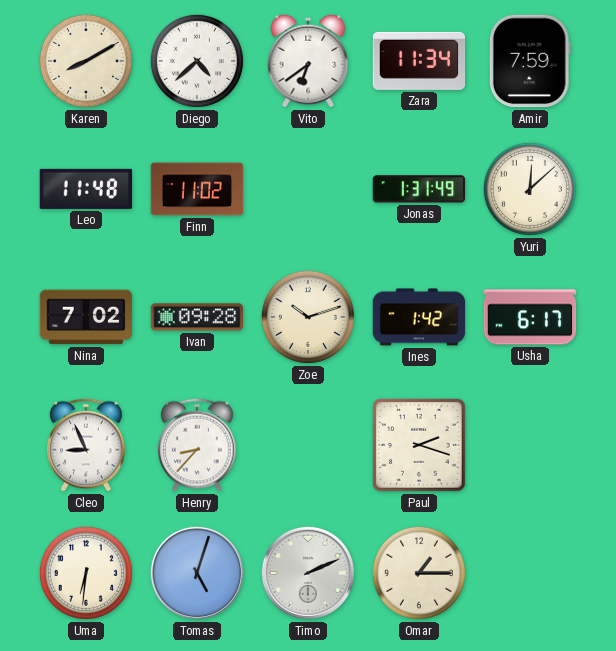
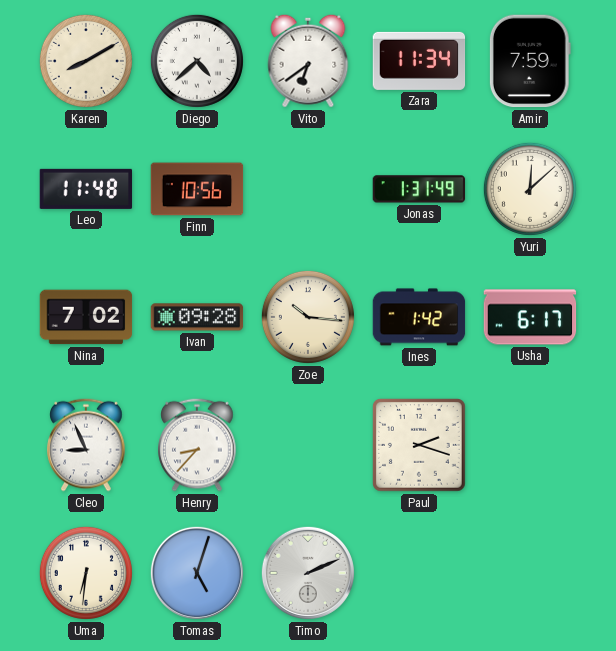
Finn: 11:02 -> 10:56 (197, 189)
Zoe: 10:12 -> 10:16 (308, 317)
Omar: 1:15 -> none (419, 573)
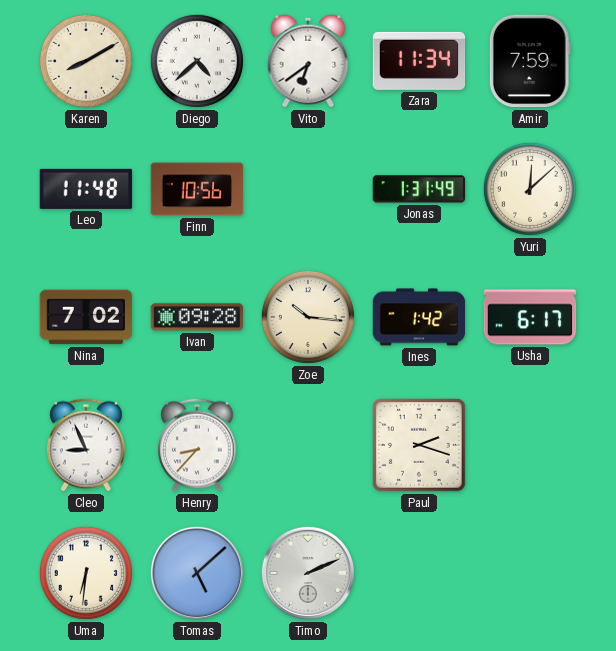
Tomas: 5:03 -> 5:08 (197, 573)
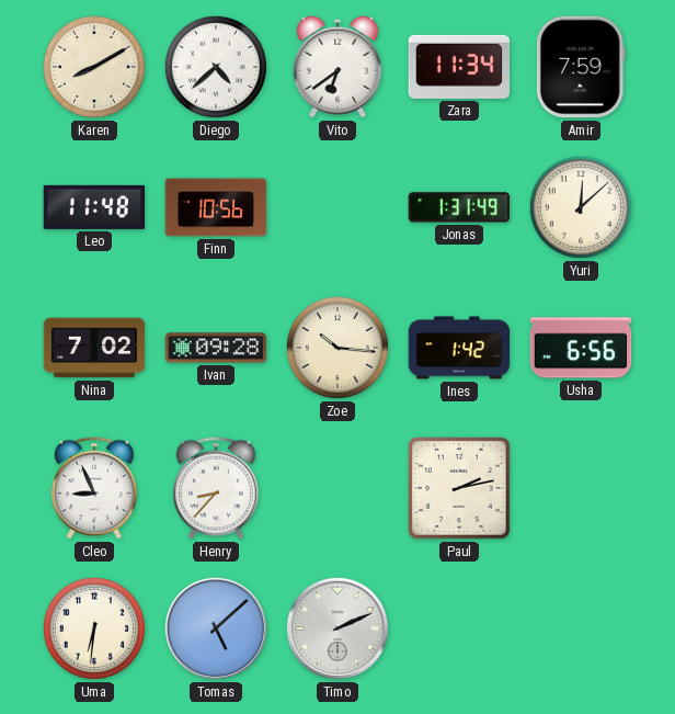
Usha: 6:17 -> 6:56 (581, 348)
Paul: 2:18 -> 2:13 (460, 489)
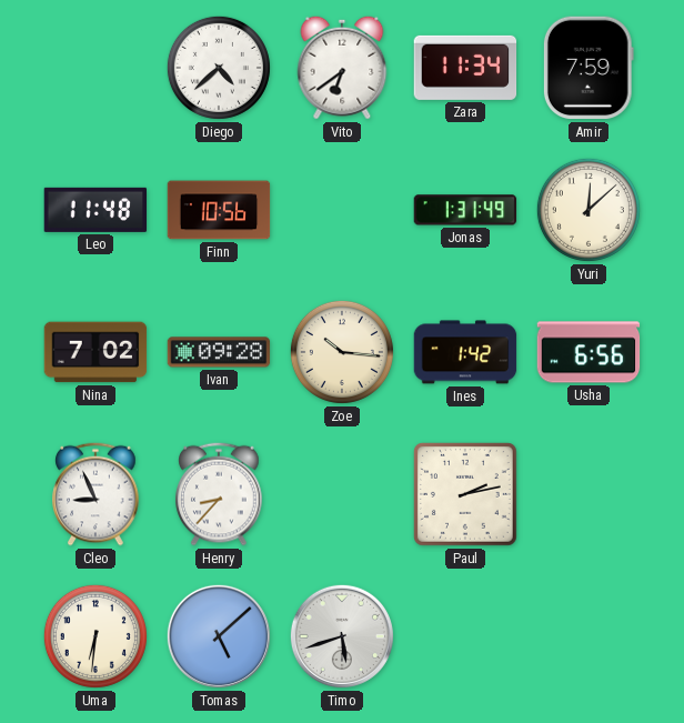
Karen: 8:10 -> none (94, 67)
Timo: 2:11 -> 5:42 (342, 636)
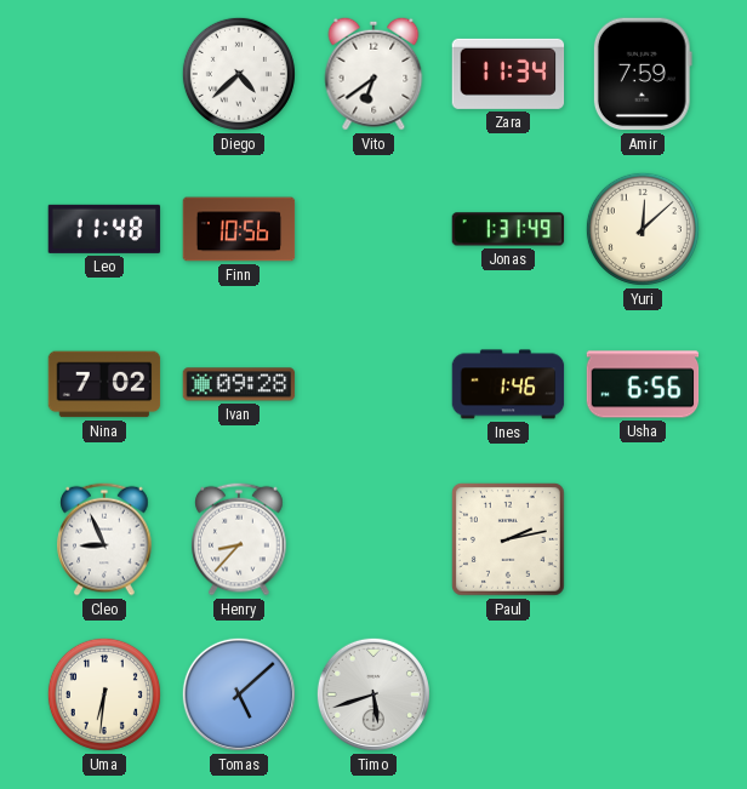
Zoe: 10:16 -> none (342, 352)
Ines: 1:42 -> 1:46 (508, 384)
